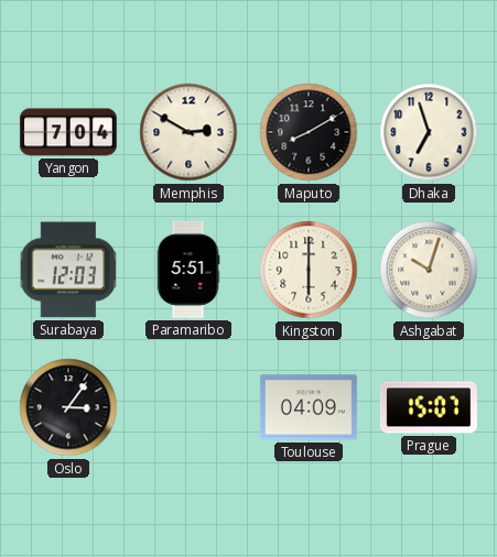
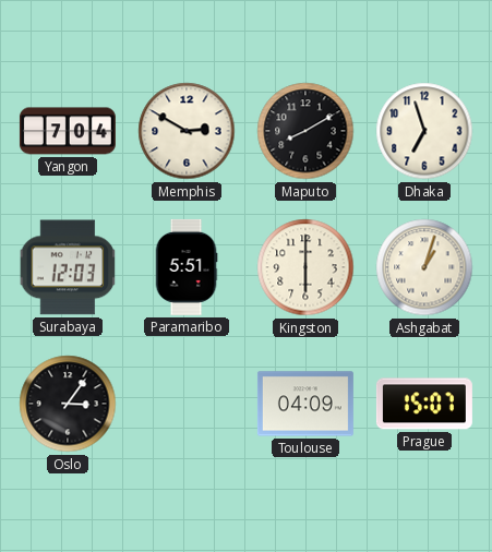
Ashgabat: 10:03 -> 1:03 (424, 267)
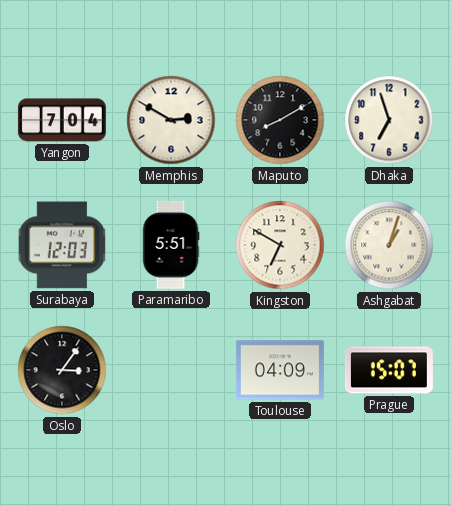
Kingston: 6:00 -> 6:50 (280, 245)
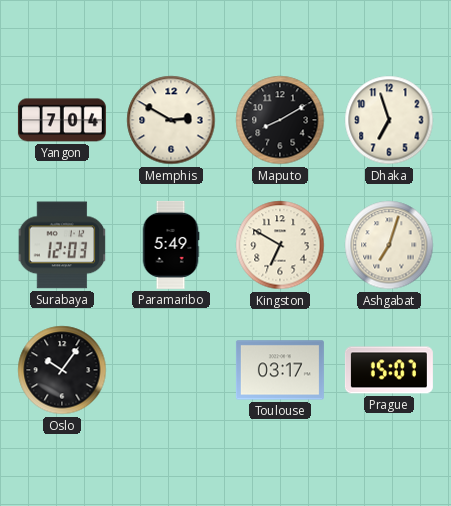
Paramaribo: 5:51 -> 5:49 (171, 245)
Ashgabat: 1:03 -> 7:03 (389, 245)
Oslo: 3:06 -> 10:06 (62, 370)
Toulouse: 04:09 -> 03:17 (280, 370)
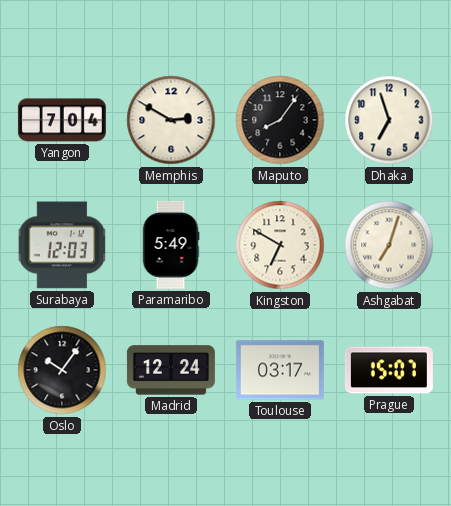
Maputo: 8:10 -> 8:06 (280, 120)
Madrid: none -> 12:24 (171, 370)
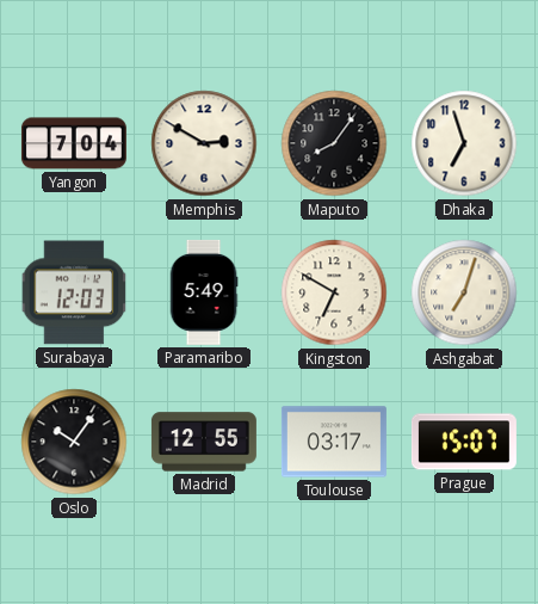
Madrid: 12:24 -> 12:55 (204, 442)
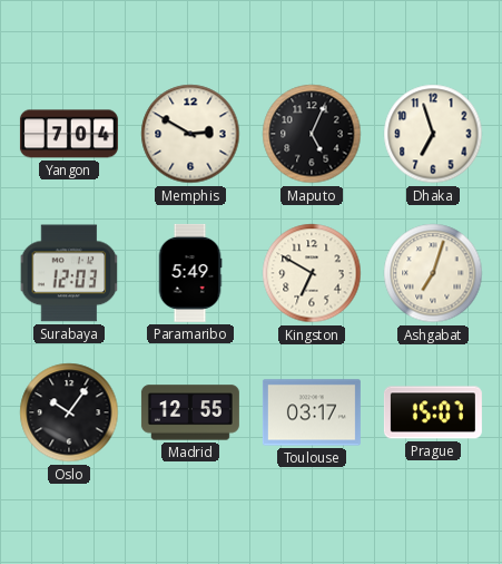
Maputo: 8:06 -> 5:04 (312, 134)
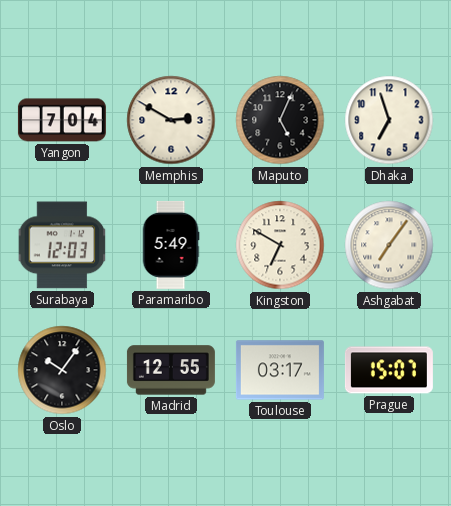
Ashgabat: 7:03 -> 7:06 (389, 245)
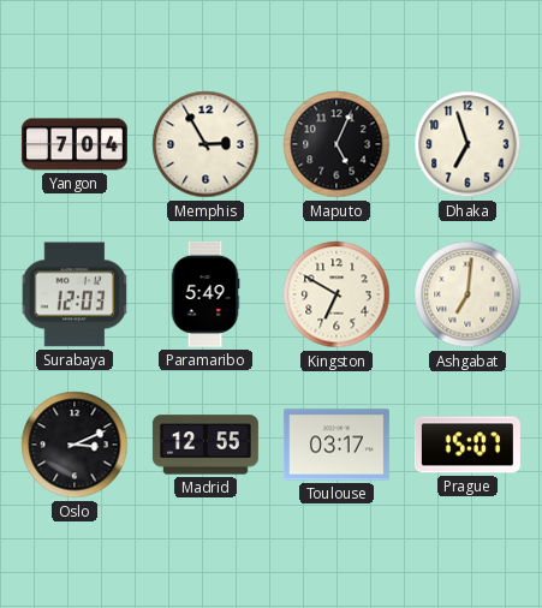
Memphis: 2:50 -> 2:55 (206, 144)
Ashgabat: 7:06 -> 7:01 (467, 294)
Oslo: 10:06 -> 3:11 (75, 445)
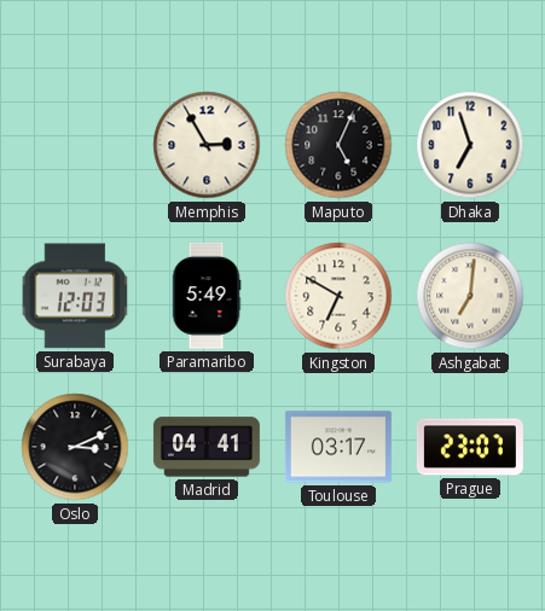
Yangon: 7:04 -> none (75, 144)
Madrid: 12:55 -> 04:41 (207, 447)
Prague: 15:07 -> 23:07 (470, 447)
